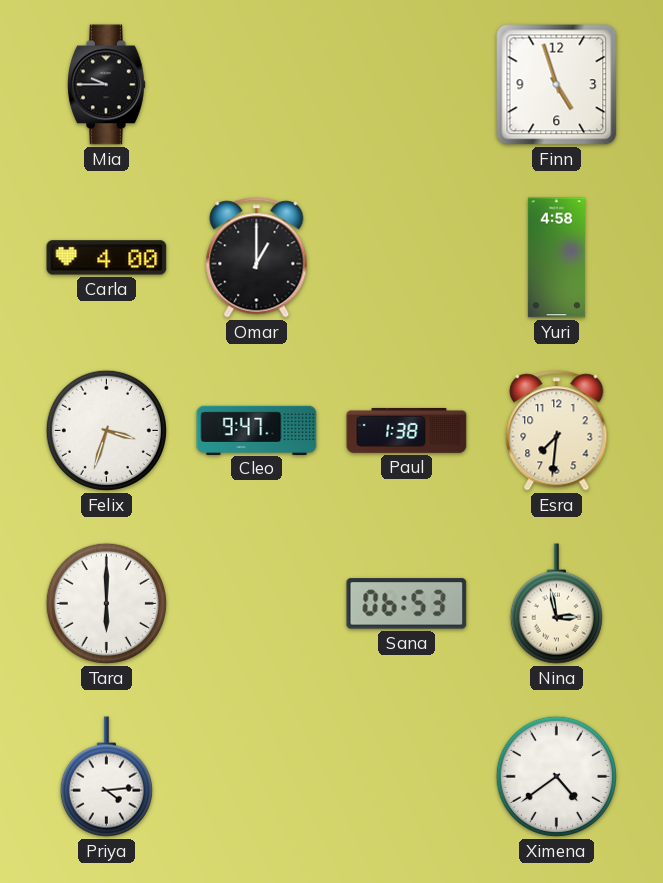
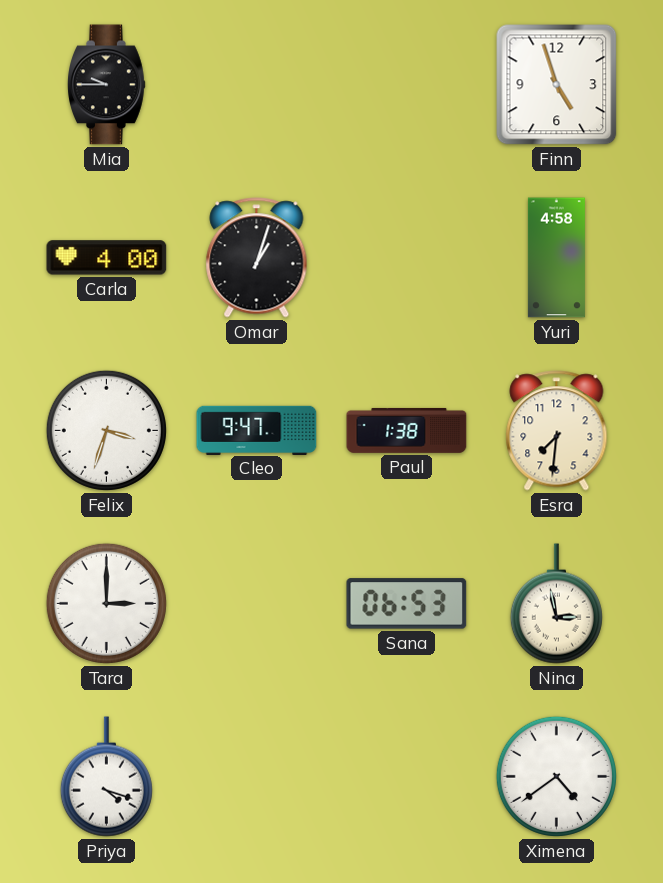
Omar: 1:00 -> 1:03 (257, 258)
Tara: 6:00 -> 3:00 (106, 603)
Priya: 4:14 -> 4:18 (106, 777)
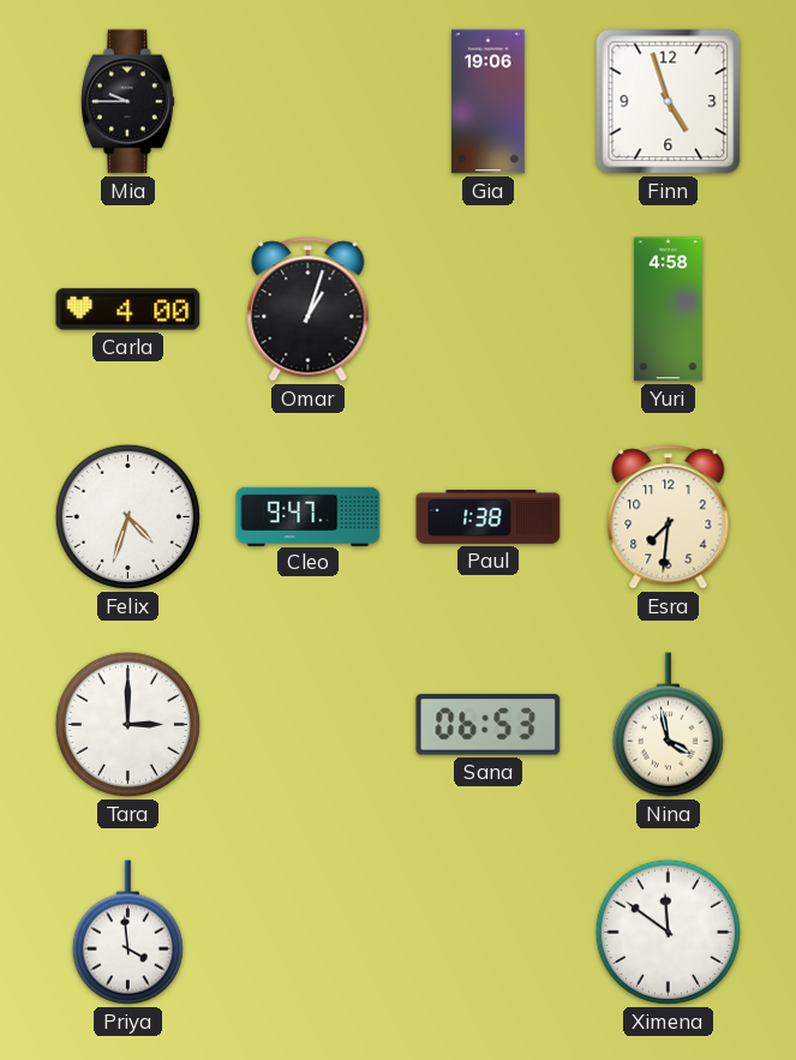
Gia: none -> 19:06 (489, 102)
Felix: 3:33 -> 4:33 (127, 516)
Nina: 2:58 -> 3:58 (668, 725)
Priya: 4:18 -> 3:59 (127, 933)
Ximena: 4:39 -> 11:51 (668, 932)
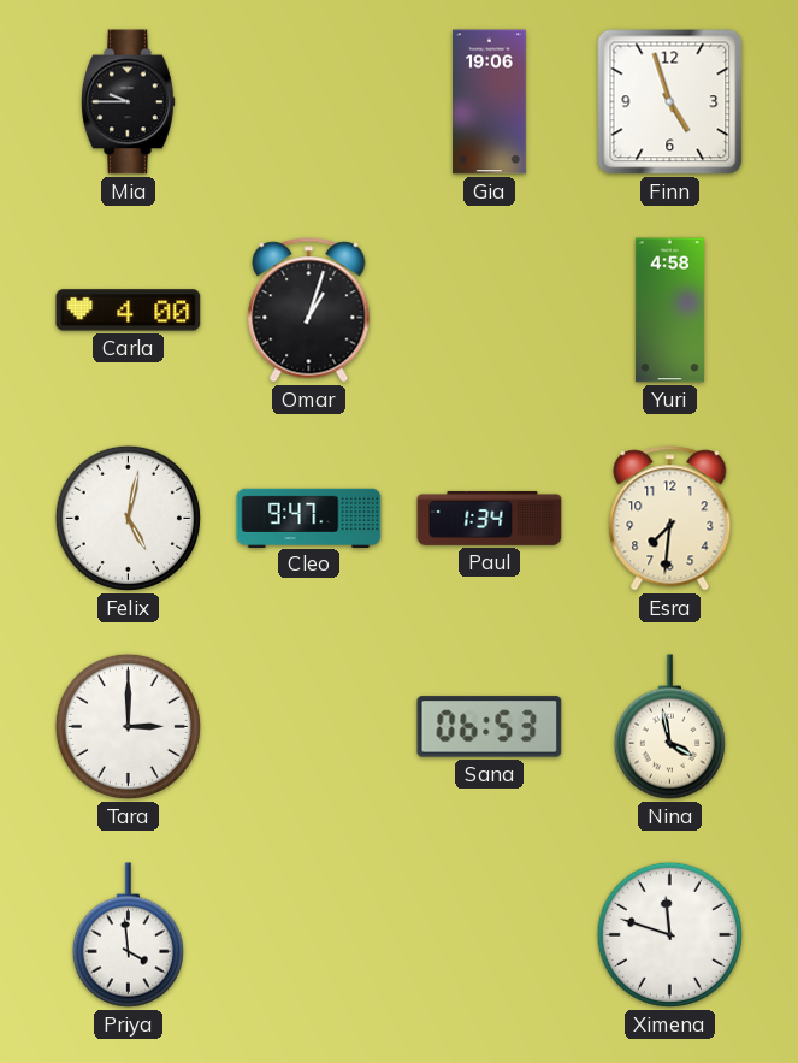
Felix: 4:33 -> 5:02 (128, 518)
Paul: 1:38 -> 1:34 (490, 518)
Ximena: 11:51 -> 11:48 (669, 934)
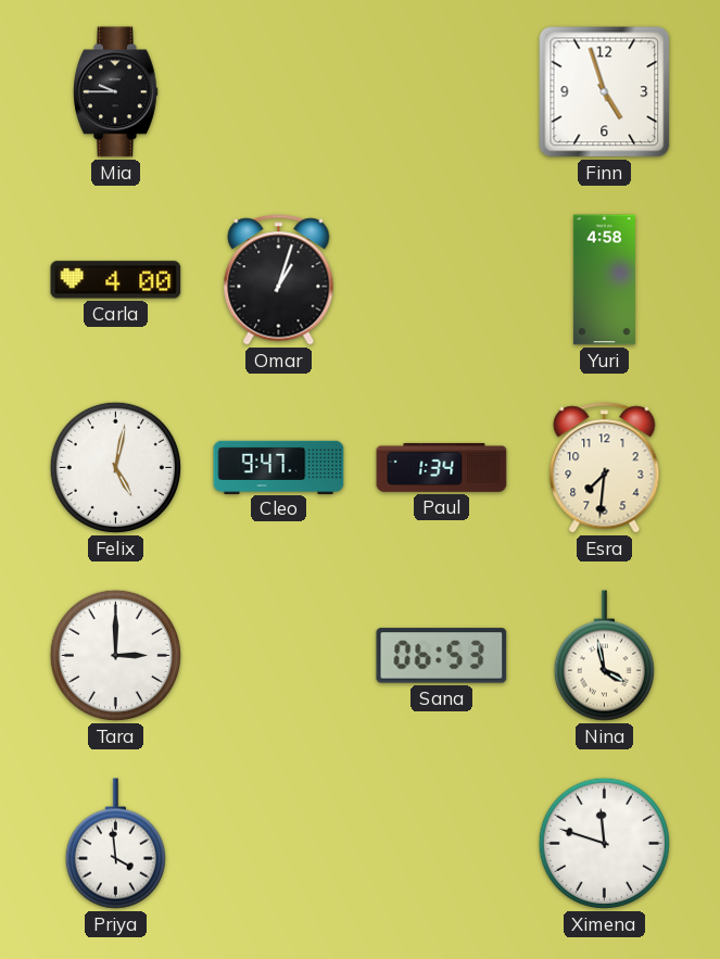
Gia: 19:06 -> none (490, 102)
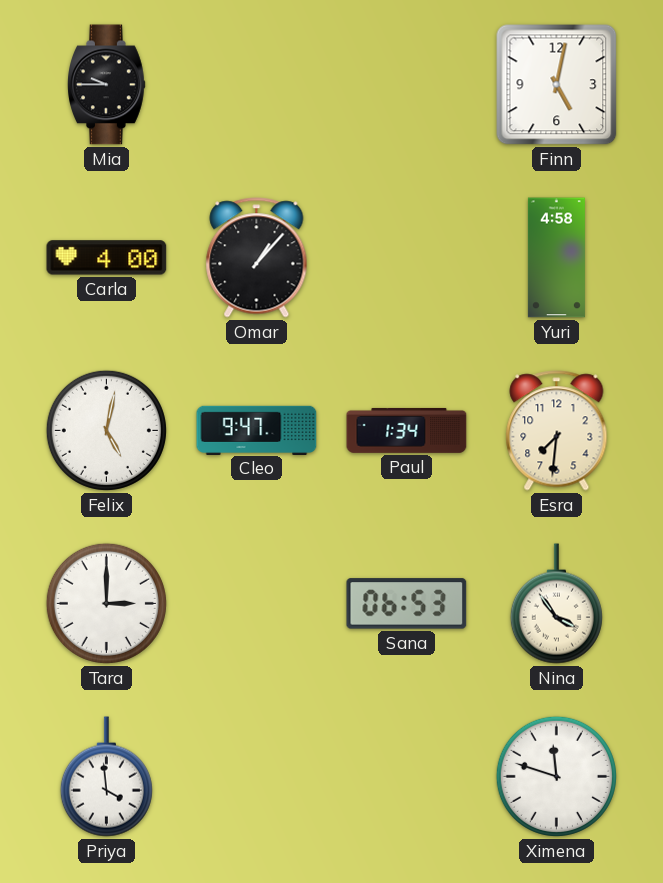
Finn: 4:57 -> 5:02 (557, 85)
Omar: 1:03 -> 1:07 (257, 258)
Nina: 3:58 -> 3:54 (556, 604)
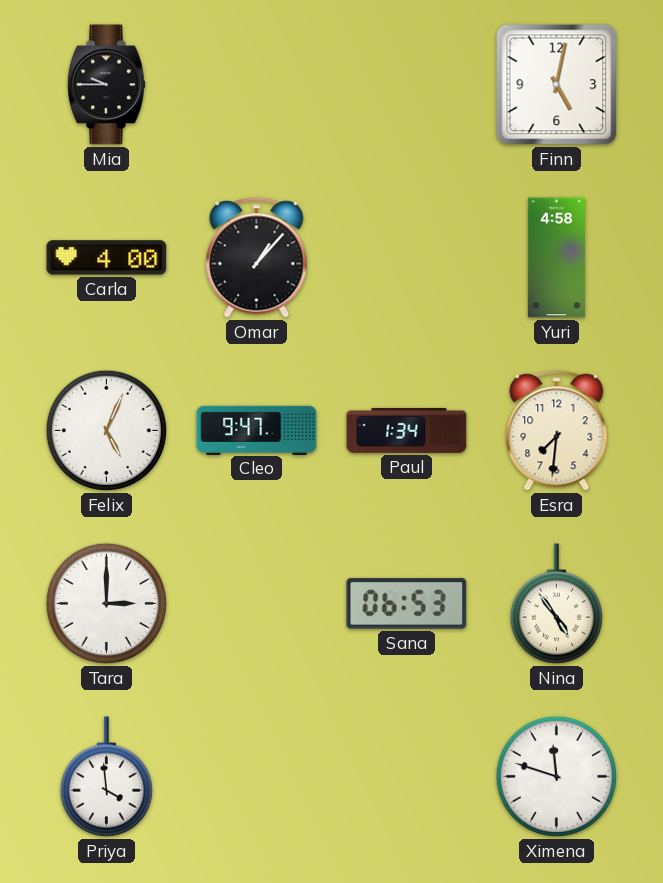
Felix: 5:02 -> 5:04 (106, 430)
Nina: 3:54 -> 4:54 (556, 604)
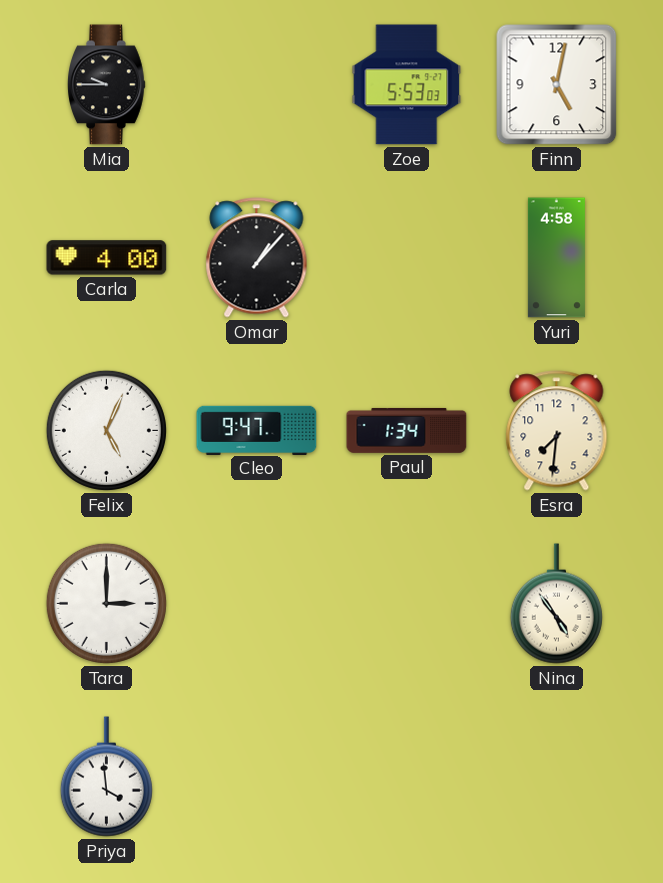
Zoe: none -> 5:53 (407, 85)
Sana: 06:53 -> none (407, 604)
Ximena: 11:48 -> none (556, 776)
